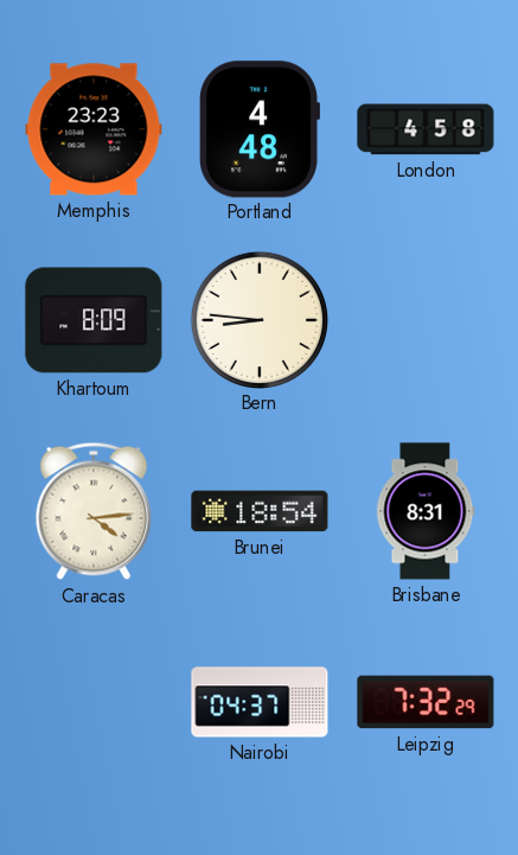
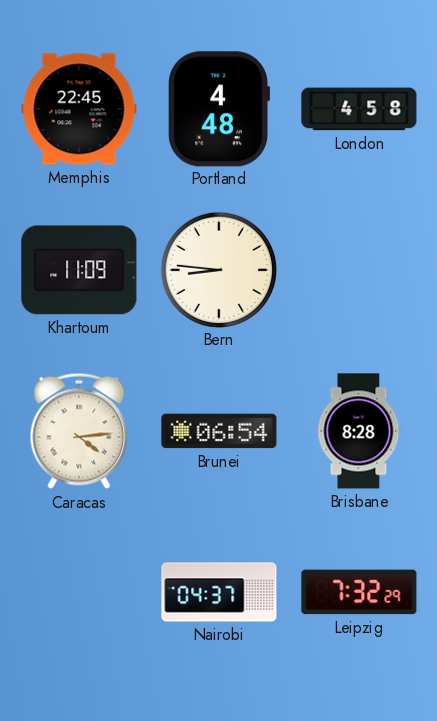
Memphis: 23:23 -> 22:45 (79, 109)
Khartoum: 8:09 -> 11:09 (79, 270)
Brunei: 18:54 -> 06:54 (219, 431)
Brisbane: 8:31 -> 8:28 (359, 431)
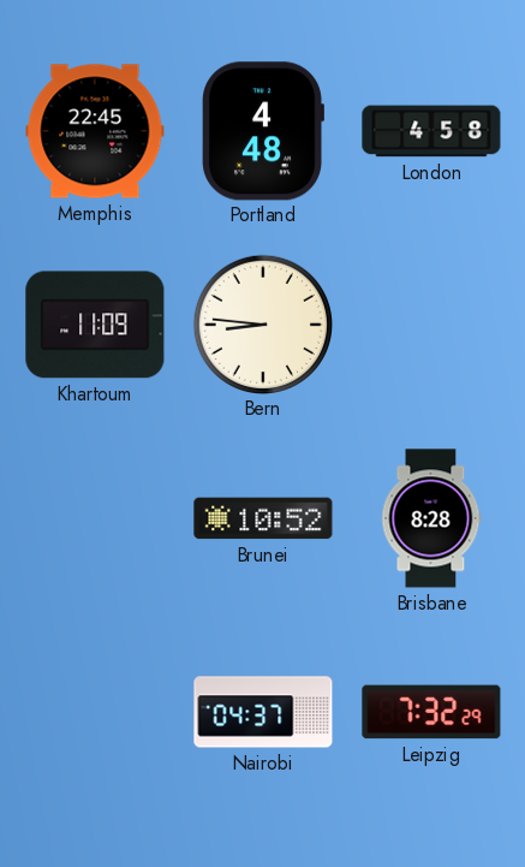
Caracas: 4:14 -> none (79, 431)
Brunei: 06:54 -> 10:52 (263, 518)
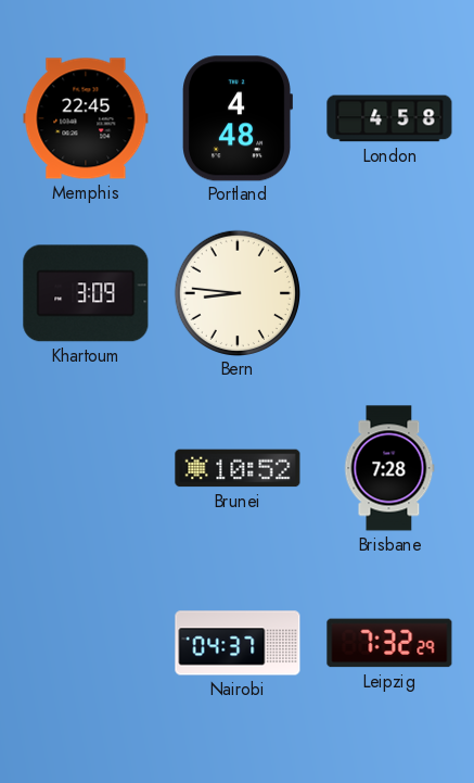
Khartoum: 11:09 -> 3:09 (86, 293)
Brisbane: 8:28 -> 7:28 (389, 468)
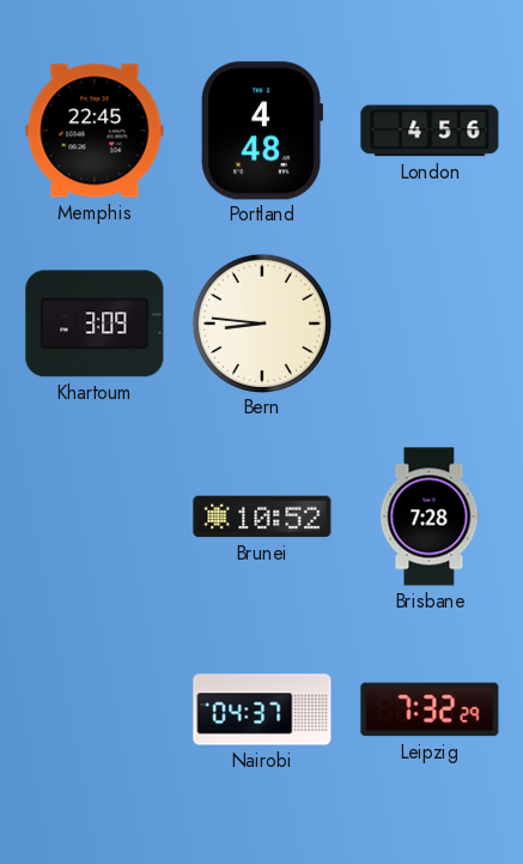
London: 4:58 -> 4:56 (430, 131)
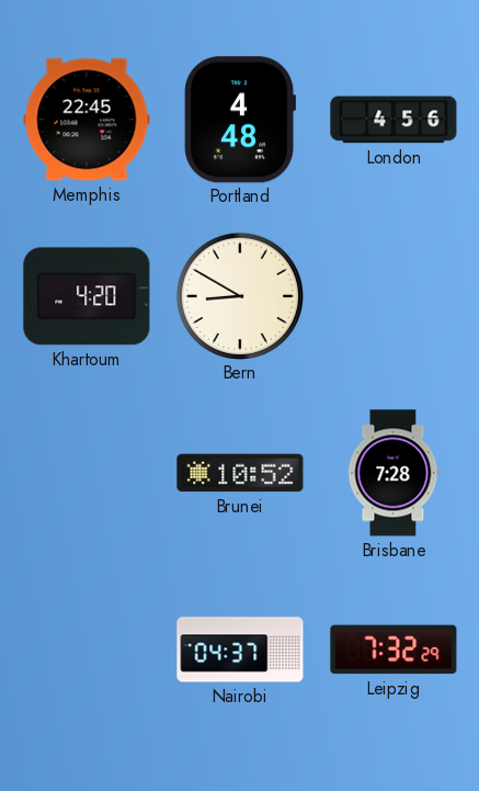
Khartoum: 3:09 -> 4:20 (87, 296)
Bern: 8:46 -> 8:50 (239, 295)
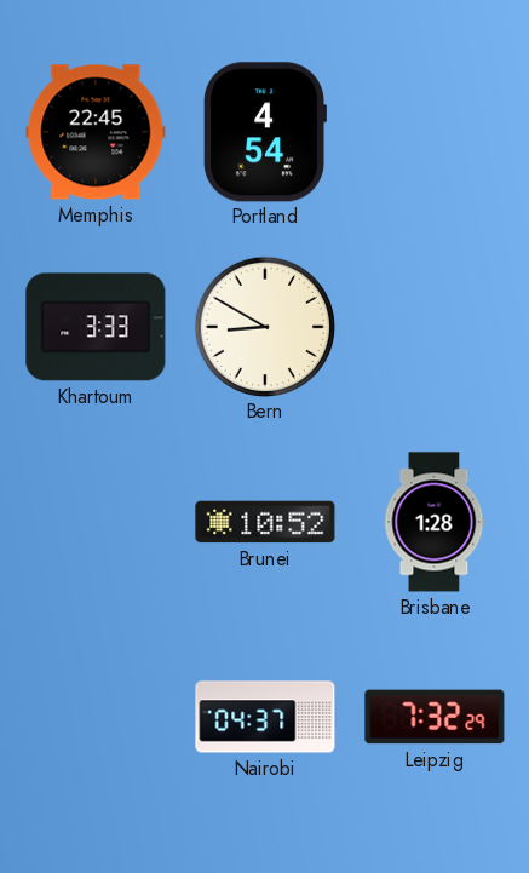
Portland: 4:48 -> 4:54 (265, 132)
London: 4:56 -> none (394, 120)
Khartoum: 4:20 -> 3:33 (96, 327)
Brisbane: 7:28 -> 1:28 (435, 522)
